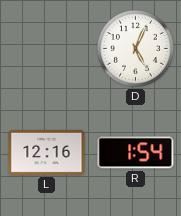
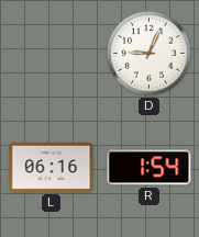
D: 5:04 -> 9:04 (148, 53)
L: 12:16 -> 06:16 (52, 167)
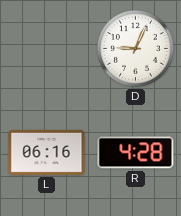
R: 1:54 -> 4:28 (136, 153)
